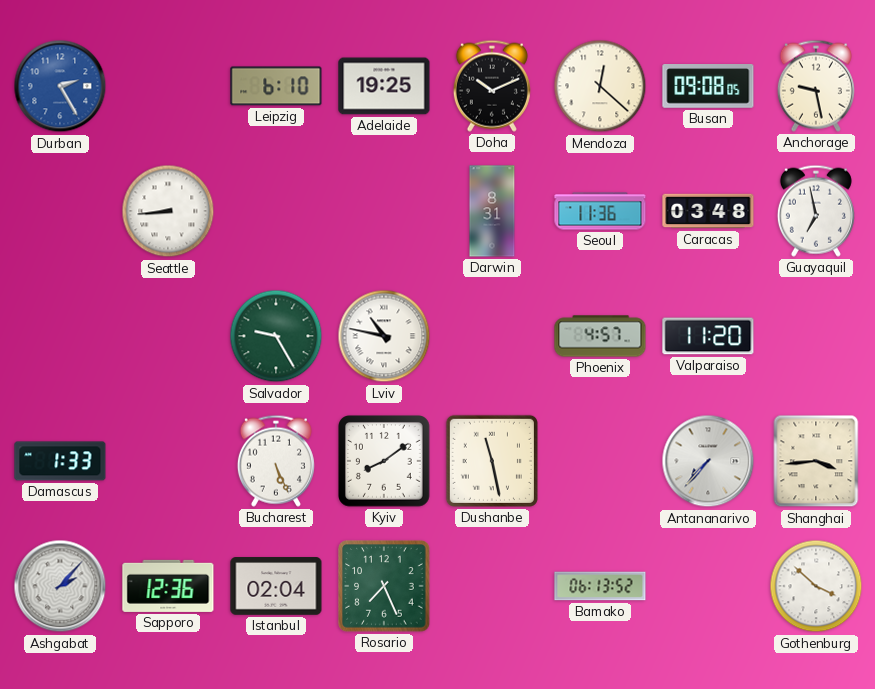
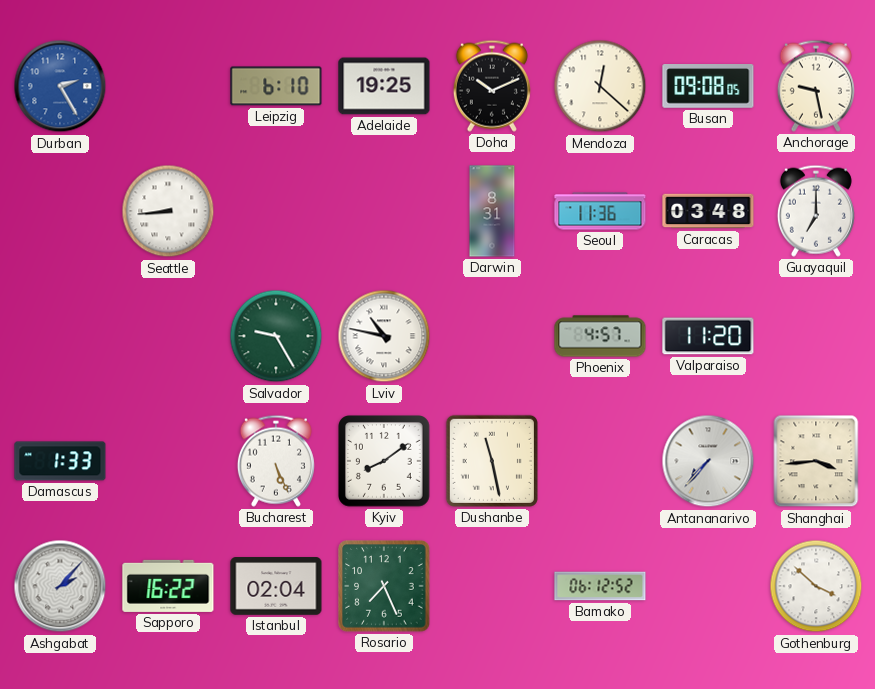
Guayaquil: 6:58 -> 7:00 (816, 211)
Sapporo: 12:36 -> 16:22 (168, 586)
Bamako: 06:13 -> 06:12 (600, 586)
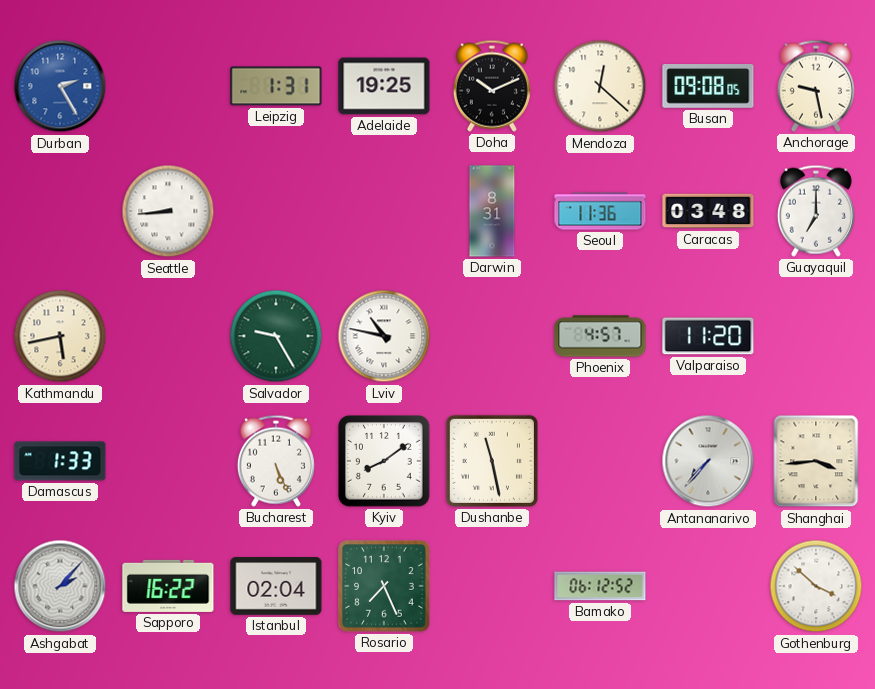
Leipzig: 6:10 -> 1:31 (276, 86)
Kathmandu: none -> 5:43 (60, 336)
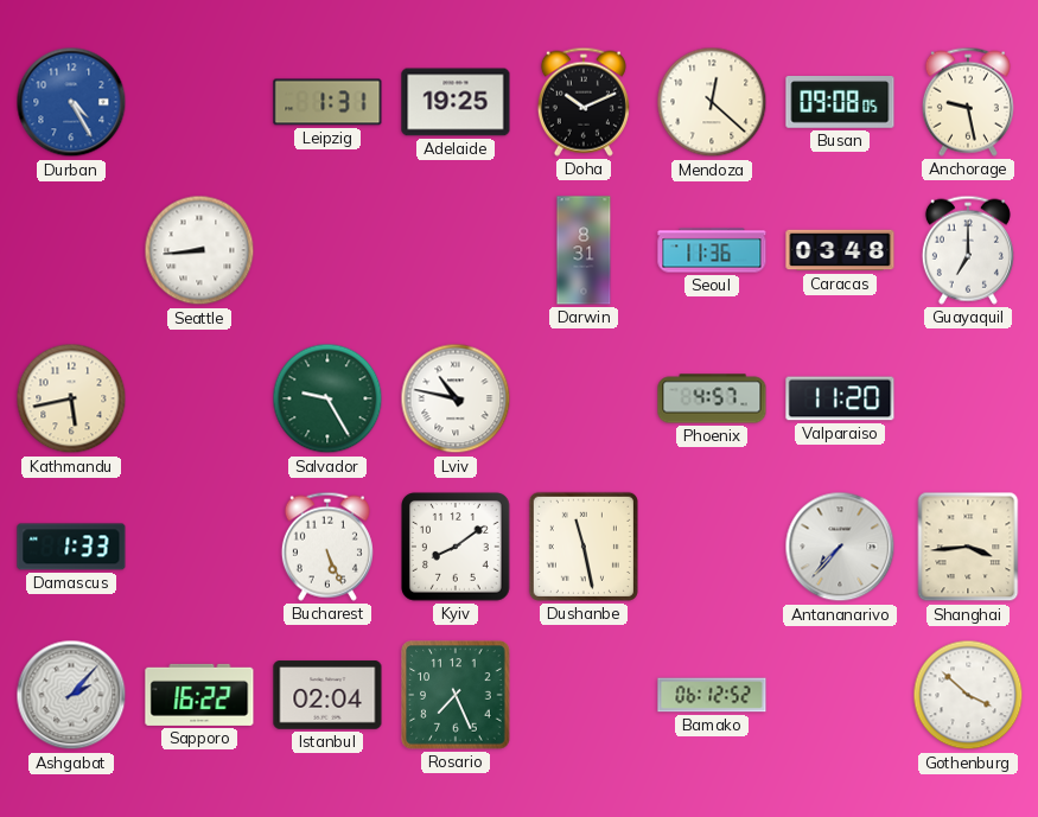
Durban: 2:25 -> 4:25 (71, 102)
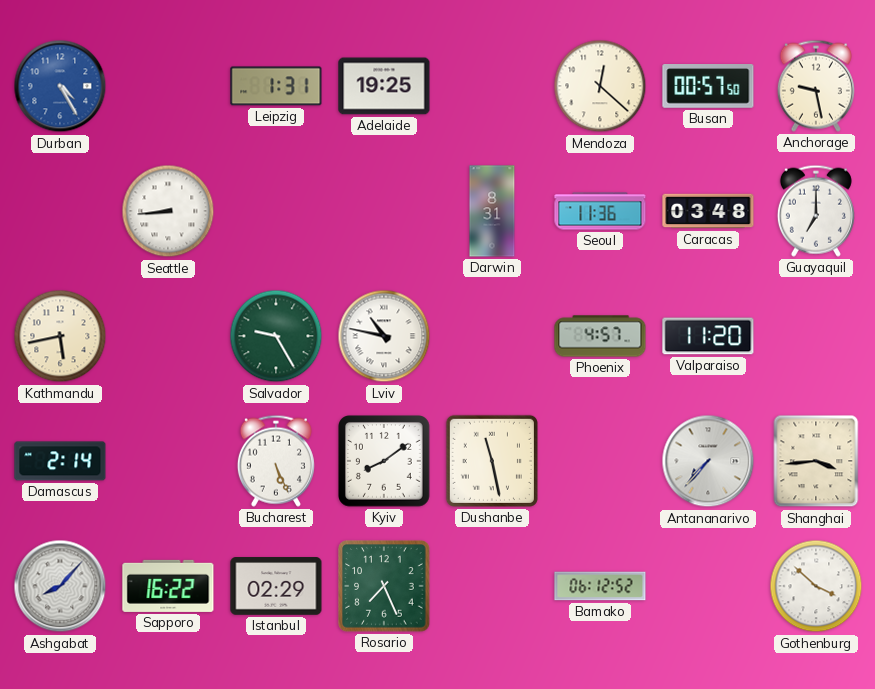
Doha: 10:11 -> none (584, 102)
Busan: 09:08 -> 00:57 (708, 86)
Damascus: 1:33 -> 2:14 (60, 461)
Ashgabat: 2:07 -> 8:07 (60, 586)
Istanbul: 02:04 -> 02:29 (276, 586)
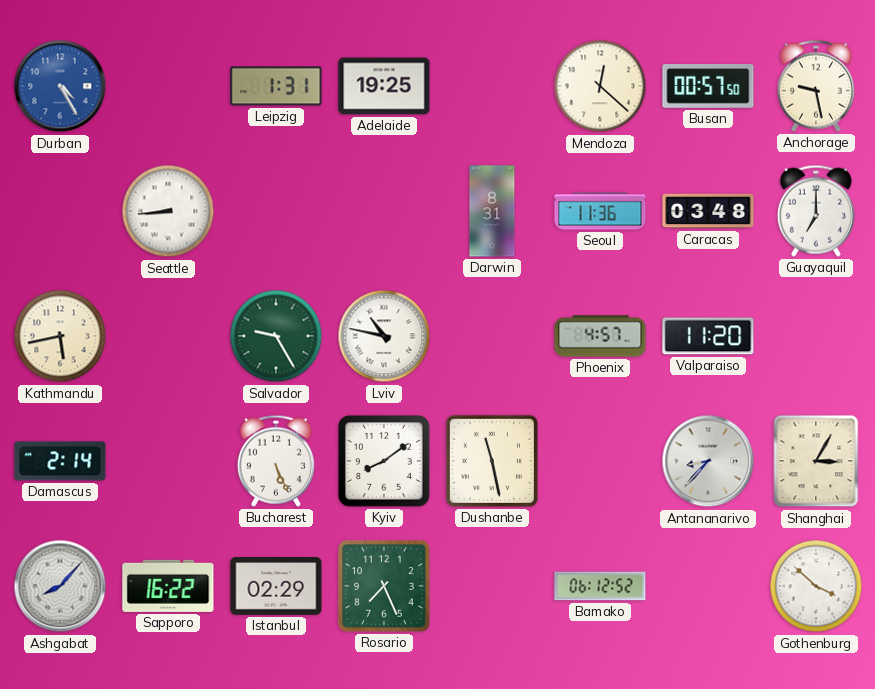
Antananarivo: 7:37 -> 8:37 (708, 461)
Shanghai: 3:44 -> 3:05 (816, 461)
